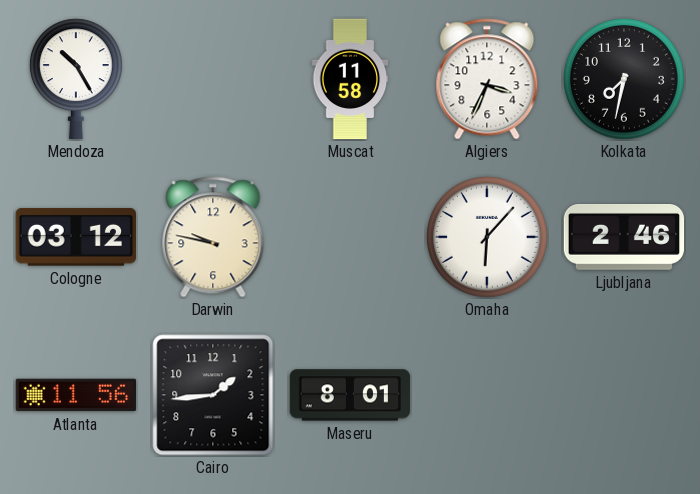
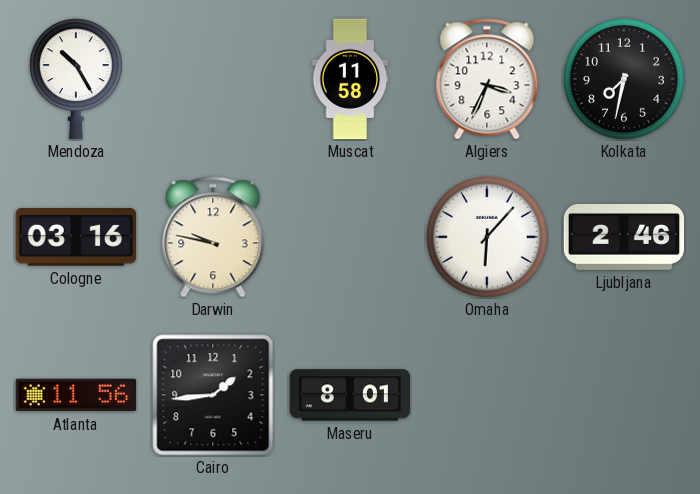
Cologne: 03:12 -> 03:16 (75, 237)
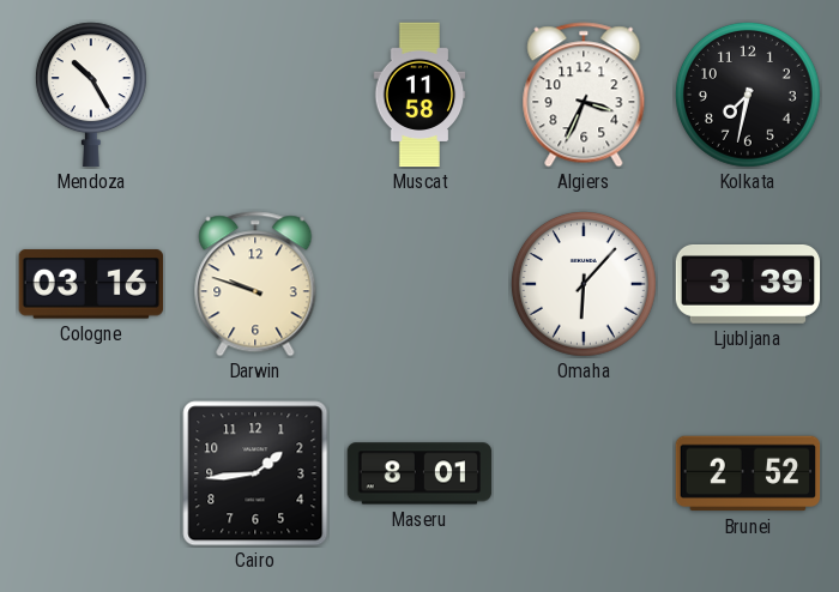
Darwin: 9:47 -> 9:48 (255, 284)
Ljubljana: 2:46 -> 3:39 (748, 285)
Atlanta: 11:56 -> none (76, 395)
Brunei: none -> 2:52 (748, 473)
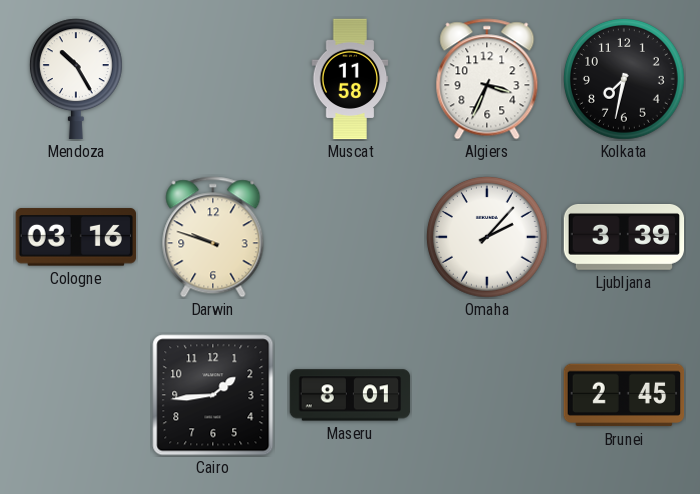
Omaha: 6:07 -> 2:07 (487, 237)
Brunei: 2:52 -> 2:45 (624, 395)
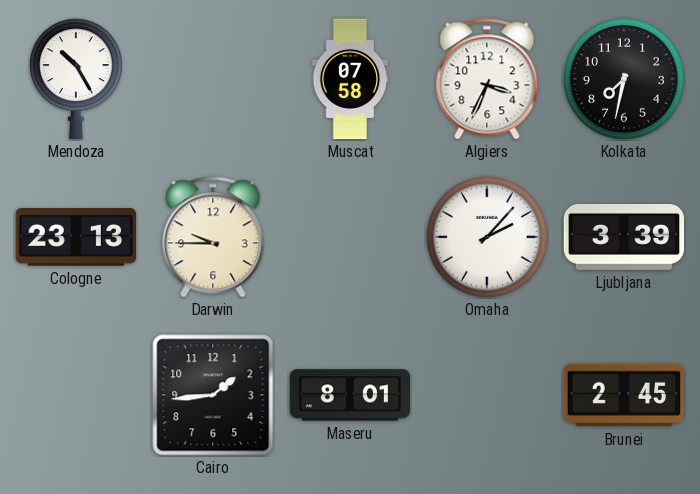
Muscat: 11:58 -> 07:58 (350, 79)
Cologne: 03:16 -> 23:13 (75, 237)
Darwin: 9:48 -> 9:45 (213, 237)
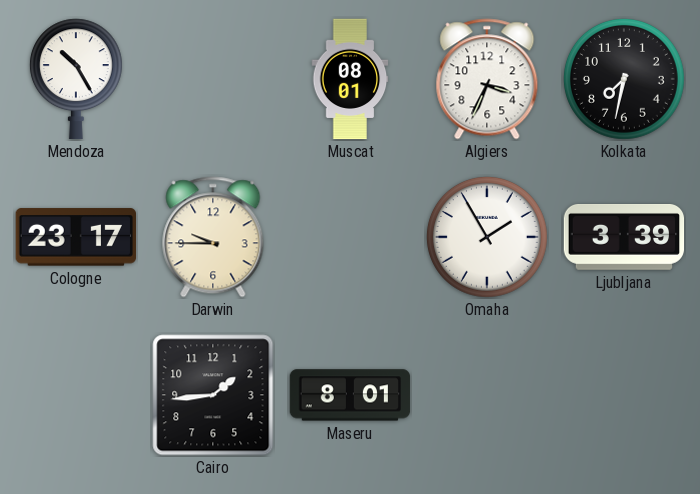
Muscat: 07:58 -> 08:01 (350, 79)
Cologne: 23:13 -> 23:17 (75, 237)
Omaha: 2:07 -> 1:55 (487, 237)
Brunei: 2:45 -> none (624, 395)
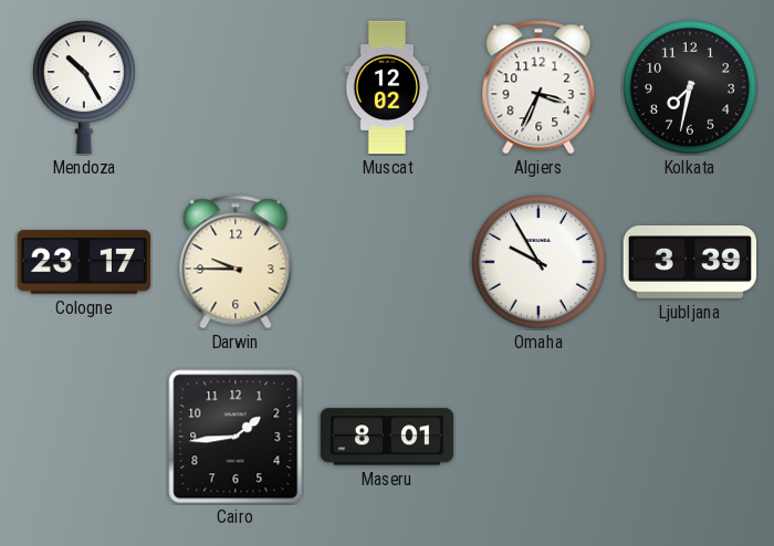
Muscat: 08:01 -> 12:02 (387, 87)
Omaha: 1:55 -> 9:55 (538, 262)
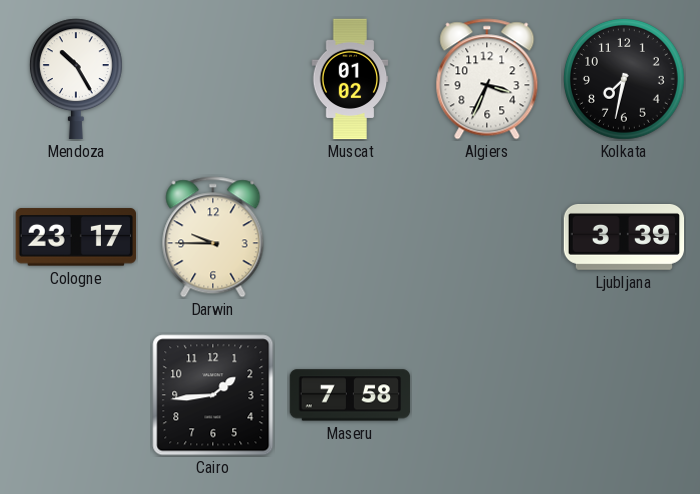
Muscat: 12:02 -> 01:02 (350, 79)
Omaha: 9:55 -> none (538, 262)
Maseru: 8:01 -> 7:58 (350, 395)
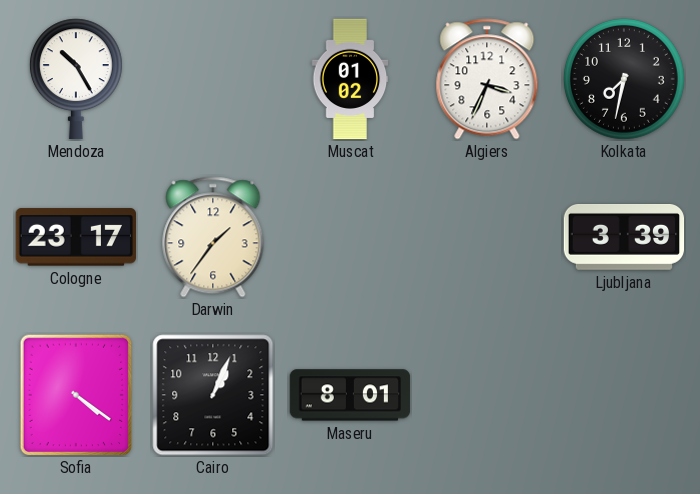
Darwin: 9:45 -> 1:36 (213, 237)
Sofia: none -> 4:21 (76, 395)
Cairo: 1:44 -> 1:04 (213, 395)
Maseru: 7:58 -> 8:01 (350, 395)
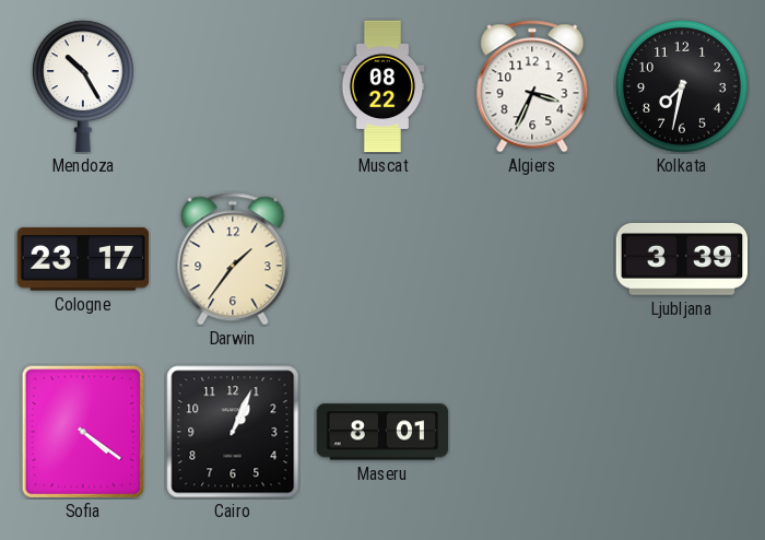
Muscat: 01:02 -> 08:22 (382, 86)
